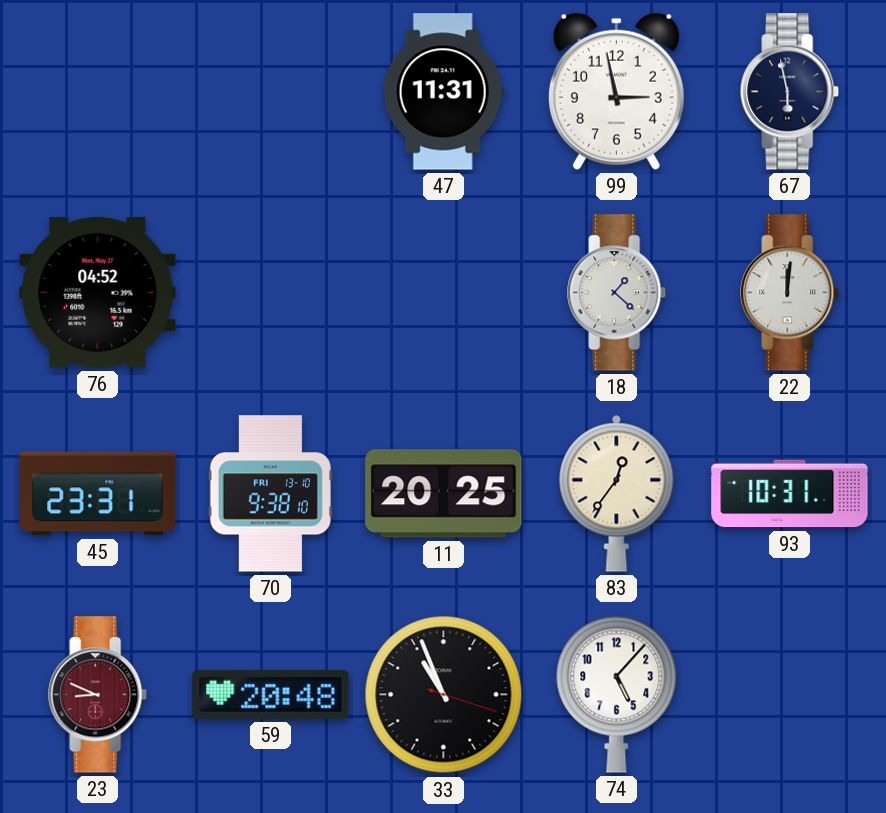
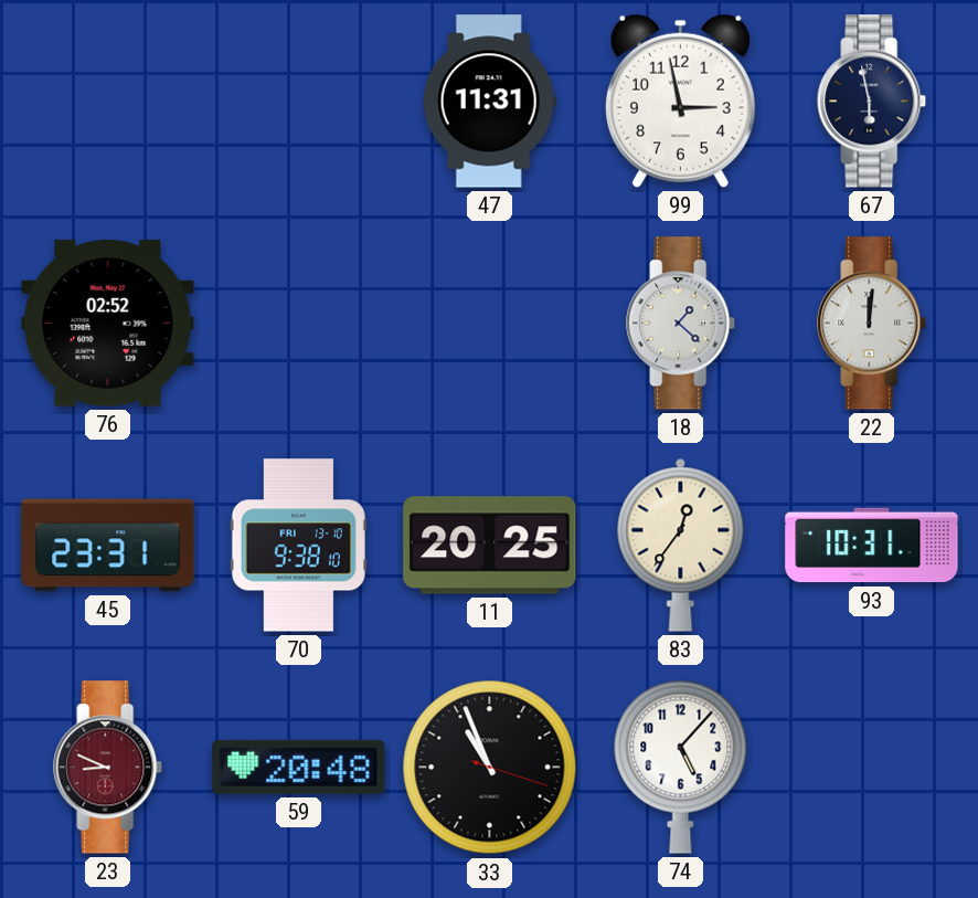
76: 04:52 -> 02:52 (108, 324)
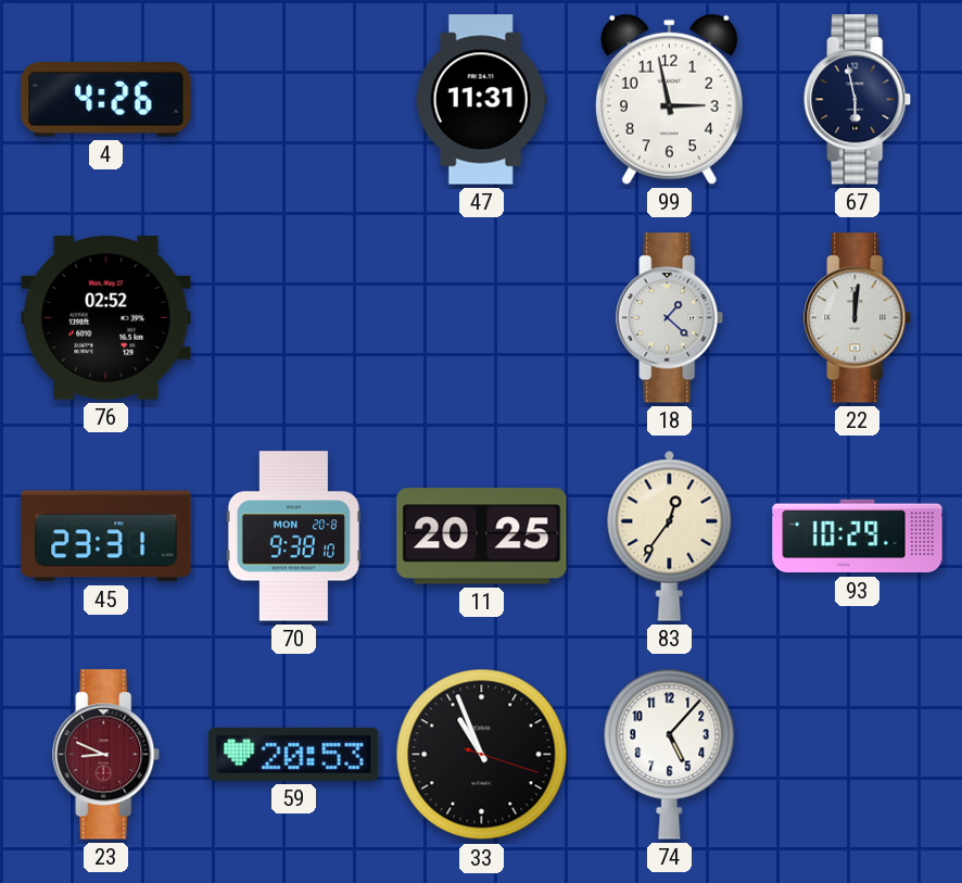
4: none -> 4:26 (106, 100)
70 date: FRI 13-10 -> MON 20-8 (293, 537)
93: 10:31 -> 10:29 (858, 537)
59: 20:48 -> 20:53 (294, 754)
